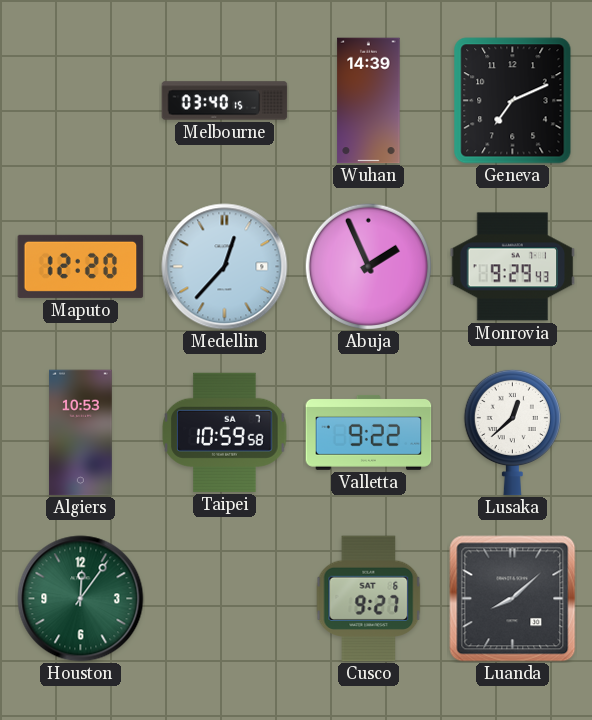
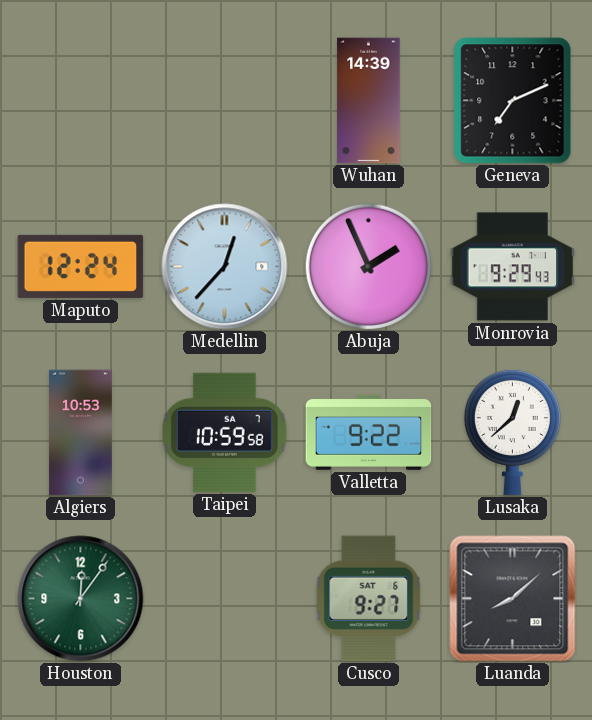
Melbourne: 03:40 -> none (225, 101)
Maputo: 12:20 -> 12:24 (81, 266)
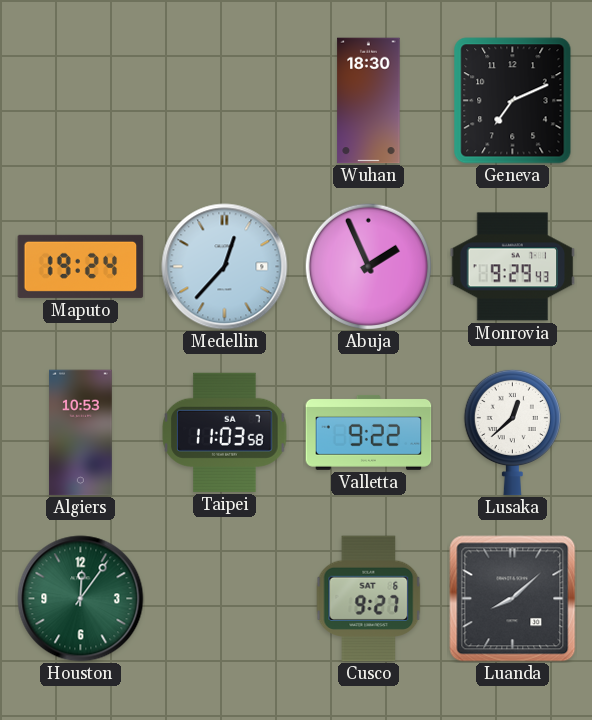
Wuhan: 14:39 -> 18:30 (369, 101)
Maputo: 12:24 -> 19:24 (81, 266)
Taipei: 10:59 -> 11:03 (225, 432)
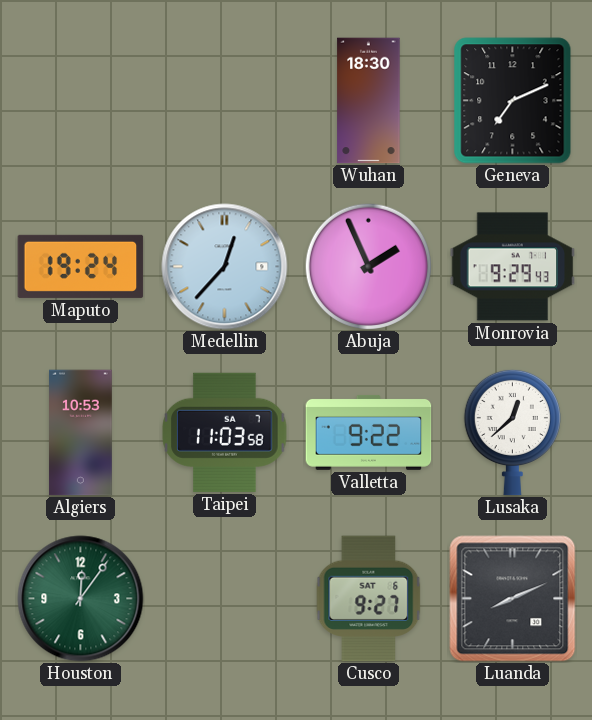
Luanda: 8:08 -> 8:11 (513, 599)
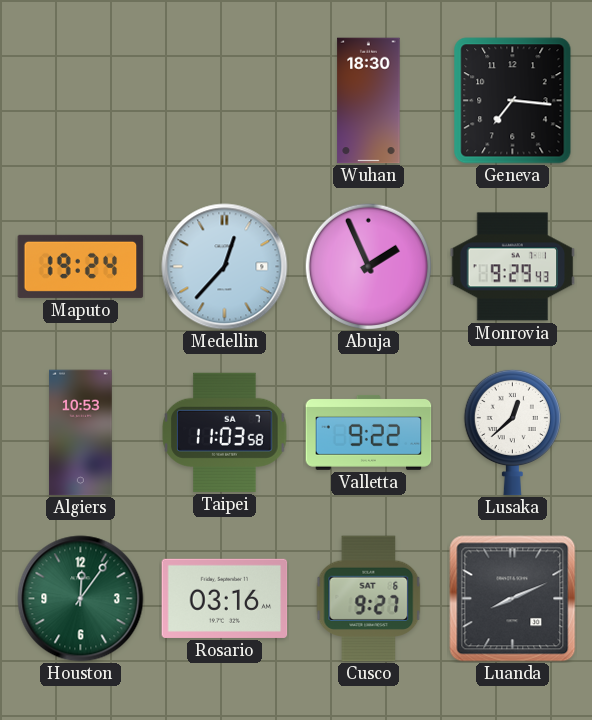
Geneva: 7:11 -> 7:16 (513, 101)
Rosario: none -> 03:16 (225, 598)
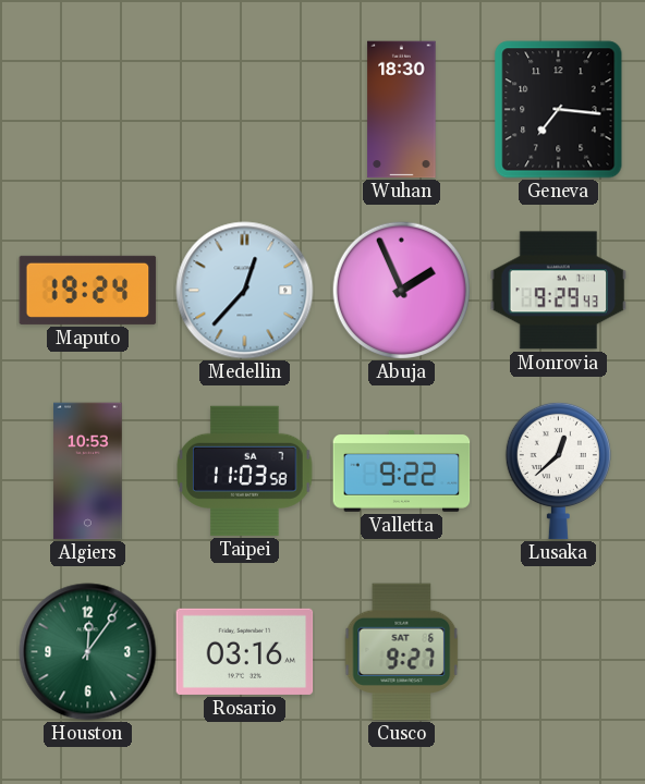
Luanda: 8:11 -> none (513, 599)
